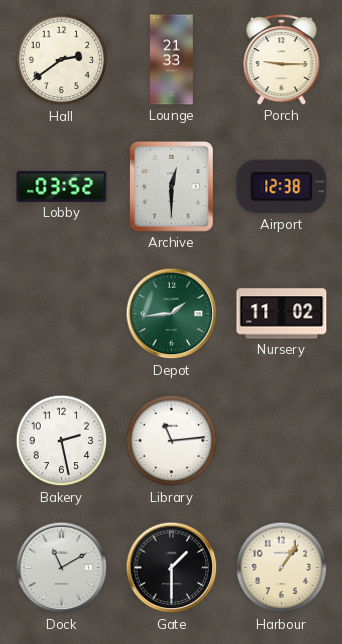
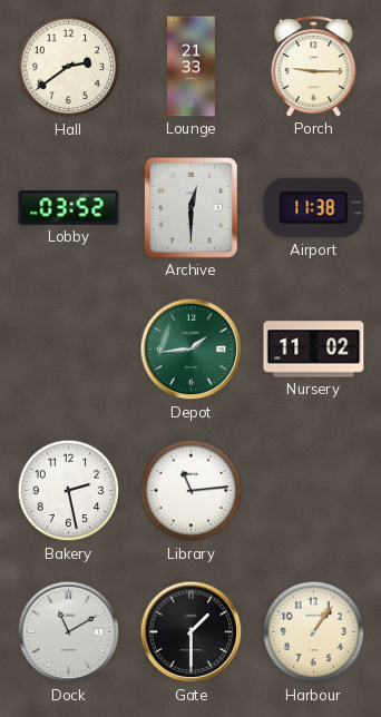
Airport: 12:38 -> 11:38 (314, 208)
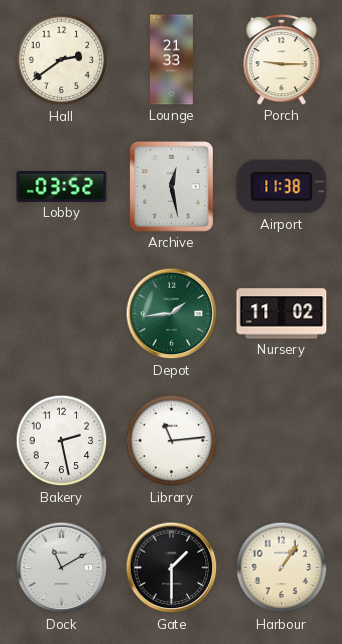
Archive: 12:30 -> 12:28 (172, 187)
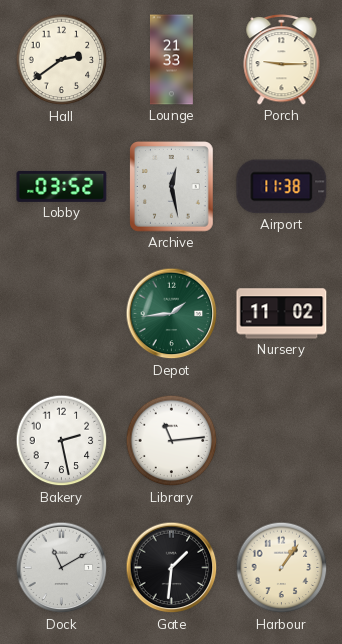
Gate: 1:30 -> 1:31 (172, 568)
